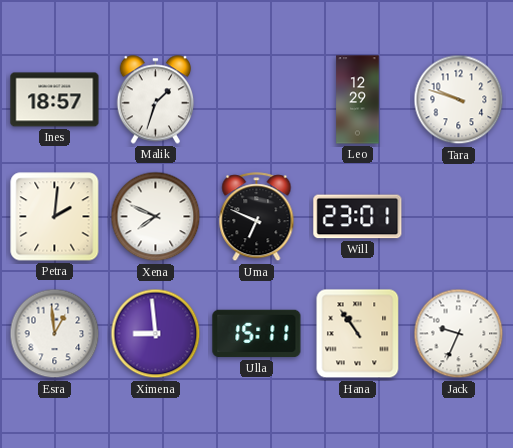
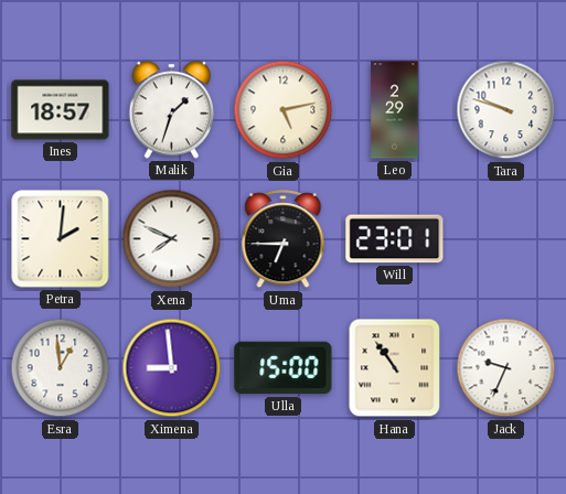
Gia: none -> 5:13 (284, 110)
Leo: 12:29 -> 2:29 (395, 110)
Uma: 6:49 -> 6:45 (284, 239)
Ulla: 15:11 -> 15:00 (284, 368)
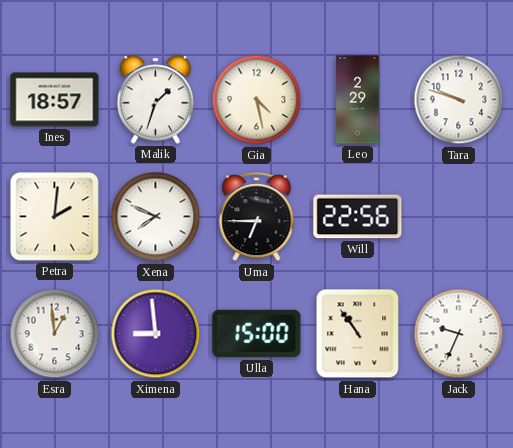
Gia: 5:13 -> 4:28 (257, 100)
Will: 23:01 -> 22:56 (358, 217)
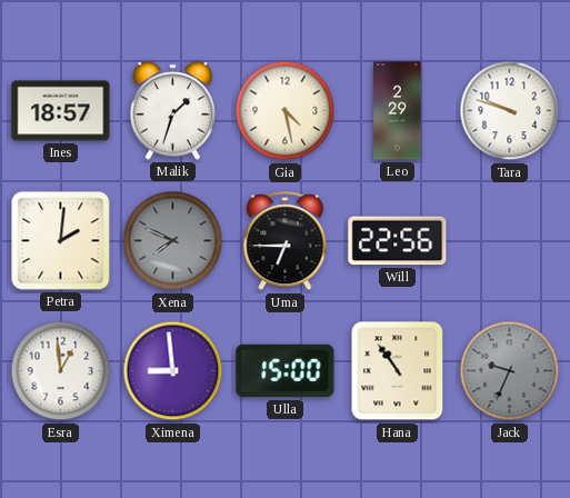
Xena dial: white -> grey (173, 241)
Jack dial: white -> grey (510, 371)
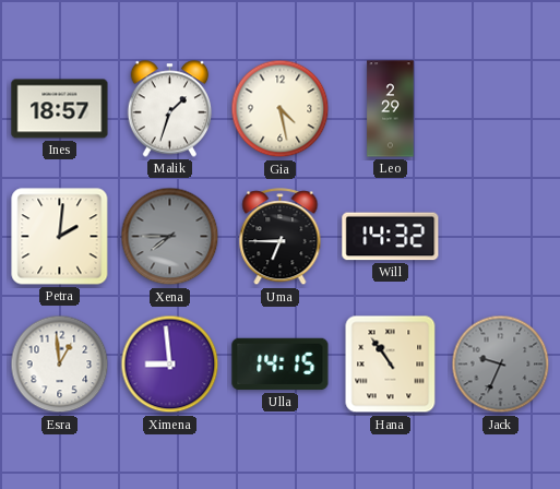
Tara: 9:48 -> none (510, 111)
Xena: 7:49 -> 7:45 (170, 237)
Will: 22:56 -> 14:32 (391, 237)
Ulla: 15:00 -> 14:15 (281, 365)
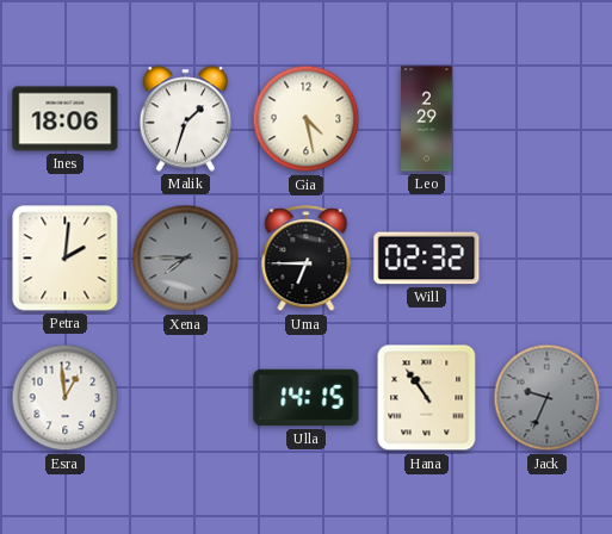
Ines: 18:57 -> 18:06 (66, 119)
Will: 14:32 -> 02:32 (427, 259)
Ximena: 8:59 -> none (170, 365)
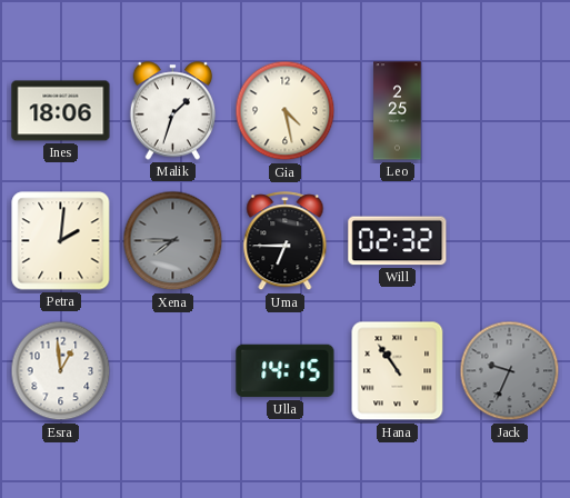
Leo: 2:29 -> 2:25 (398, 111)
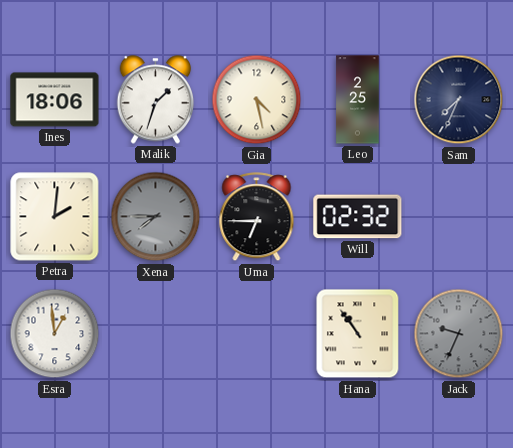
Sam: none -> 7:34 (459, 100)
Ulla: 14:15 -> none (286, 371)
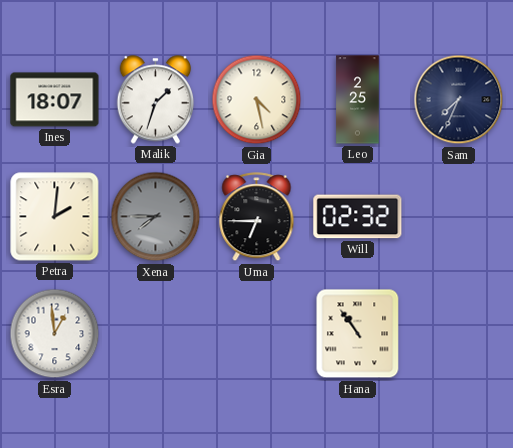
Ines: 18:06 -> 18:07 (55, 100)
Jack: 9:34 -> none (459, 334)
